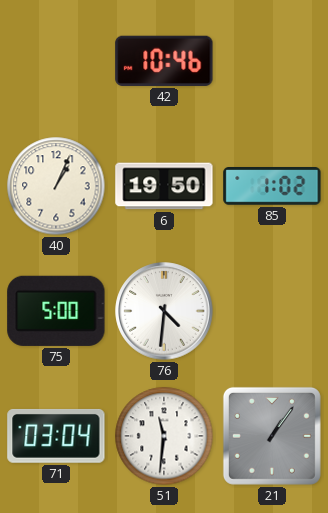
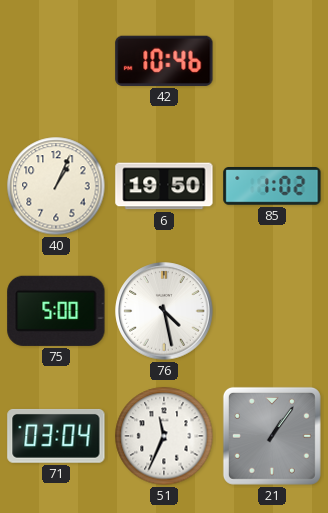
76: 4:31 -> 4:28 (164, 311)
51: 11:31 -> 11:34 (164, 436)
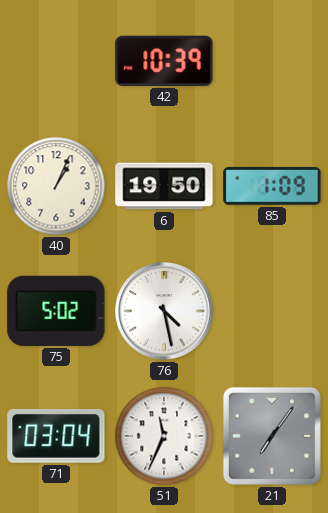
42: 10:46 -> 10:39 (164, 61)
85: 1:02 -> 1:09 (272, 186)
75: 5:00 -> 5:02 (56, 311)
21: 1:06 -> 7:06 (272, 436)
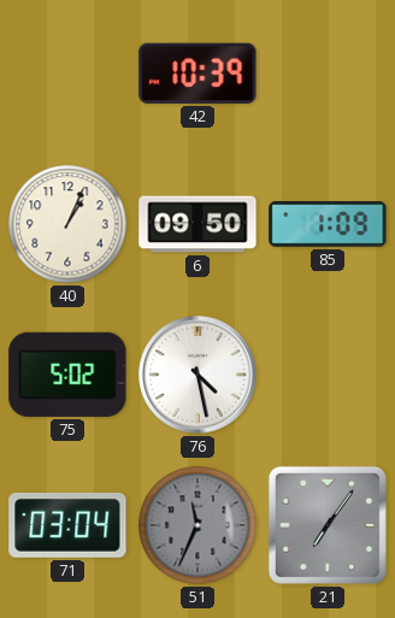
6: 19:50 -> 09:50 (197, 224)
51 dial: white -> grey (197, 525)
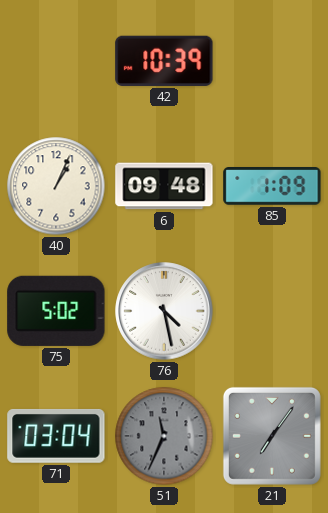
6: 09:50 -> 09:48 (164, 186)
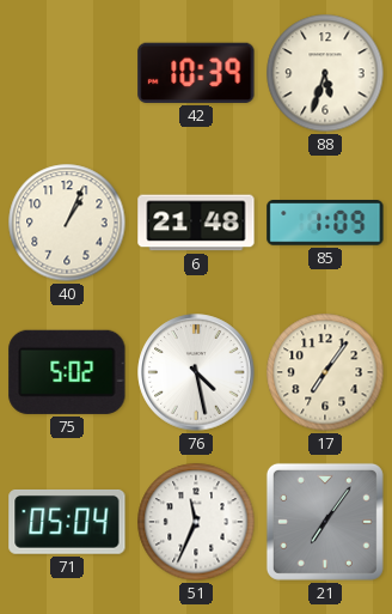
88: none -> 5:33 (325, 73)
6: 09:48 -> 21:48 (196, 223)
17: none -> 7:06 (325, 372)
71: 03:04 -> 05:04 (67, 522)
51 dial: grey -> white (196, 522)
